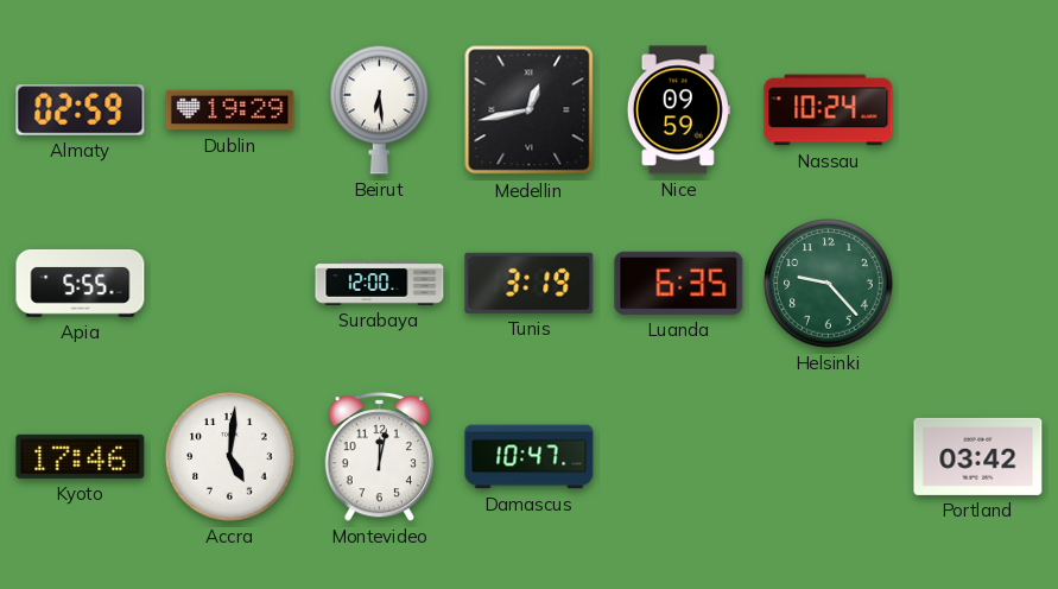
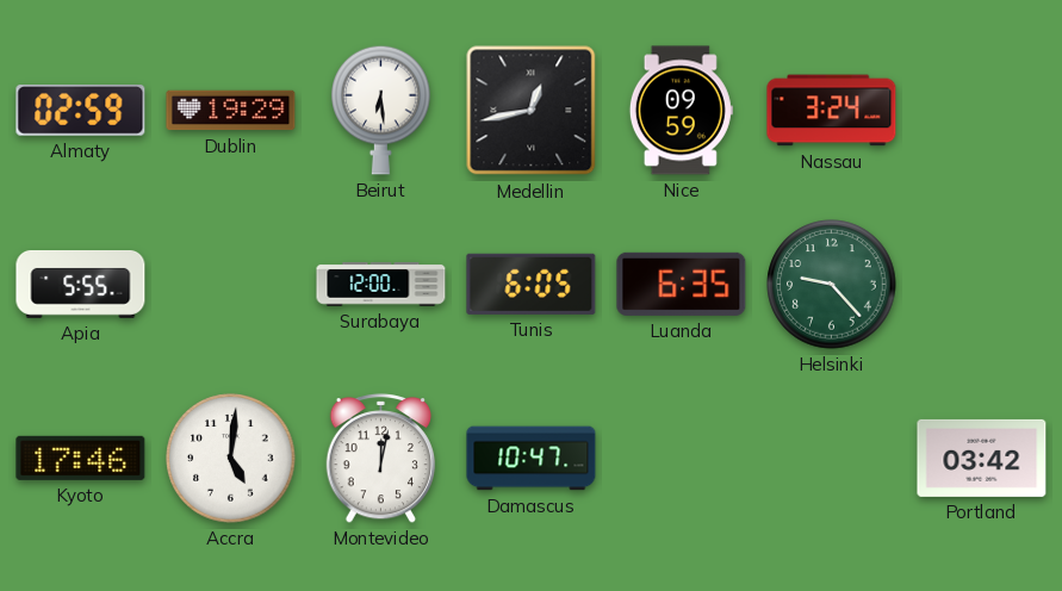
Nassau: 10:24 -> 3:24 (832, 111)
Tunis: 3:19 -> 6:05 (532, 284)
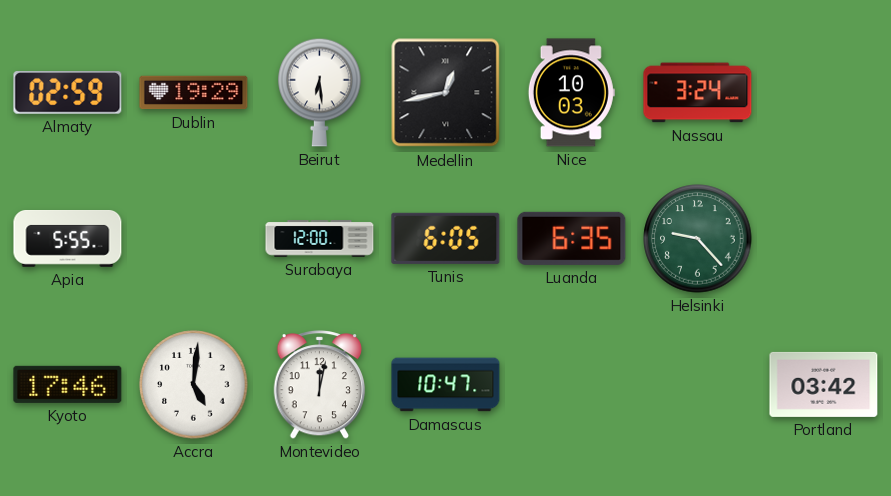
Nice: 09:59 -> 10:03 (571, 93)
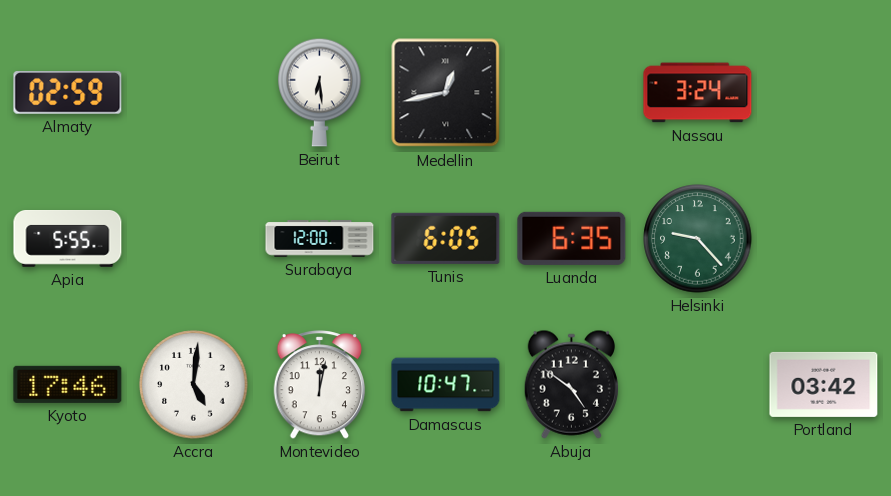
Dublin: 19:29 -> none (194, 93)
Nice: 10:03 -> none (571, 93)
Abuja: none -> 4:51 (571, 384)
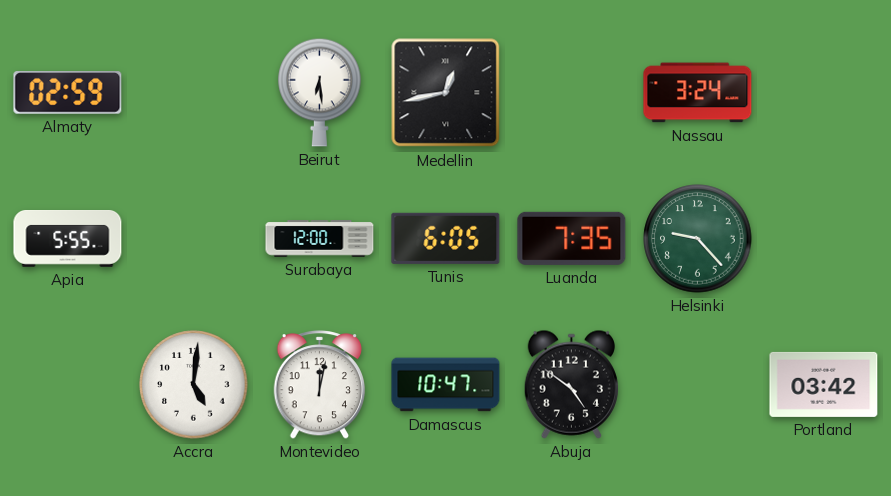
Luanda: 6:35 -> 7:35 (572, 238)
Kyoto: 17:46 -> none (68, 384)
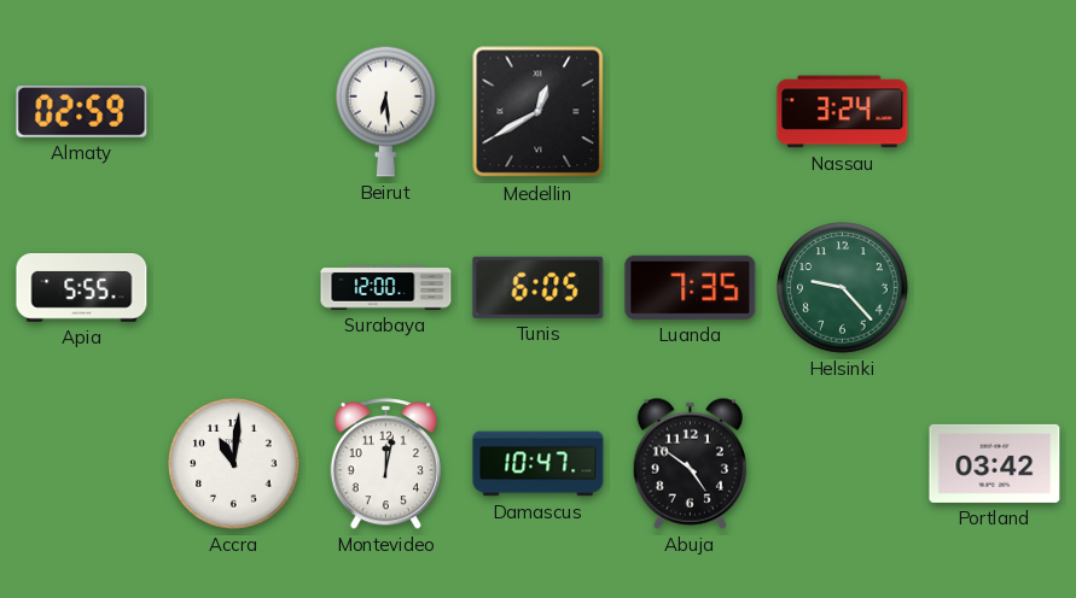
Medellin: 12:43 -> 12:40 (539, 112)
Accra: 5:01 -> 11:01 (234, 464)
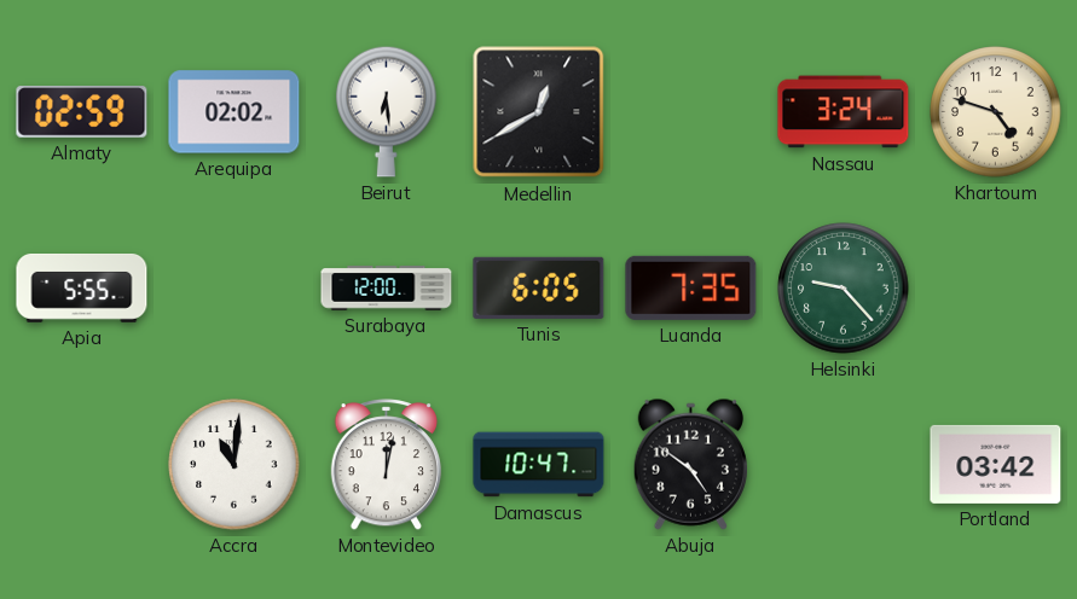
Arequipa: none -> 02:02 (234, 112)
Khartoum: none -> 4:48 (996, 112)
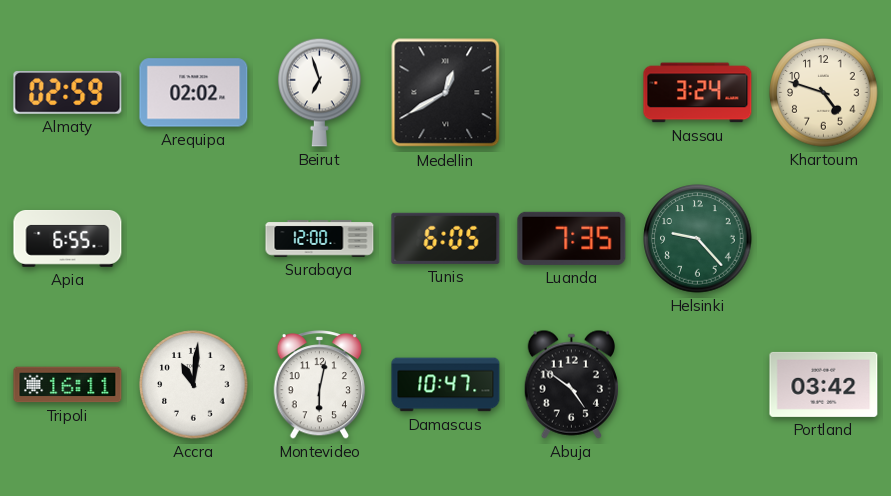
Beirut: 6:29 -> 6:57 (320, 92)
Apia: 5:55 -> 6:55 (68, 239)
Tripoli: none -> 16:11 (68, 385)
Montevideo: 12:02 -> 6:02 (320, 385)
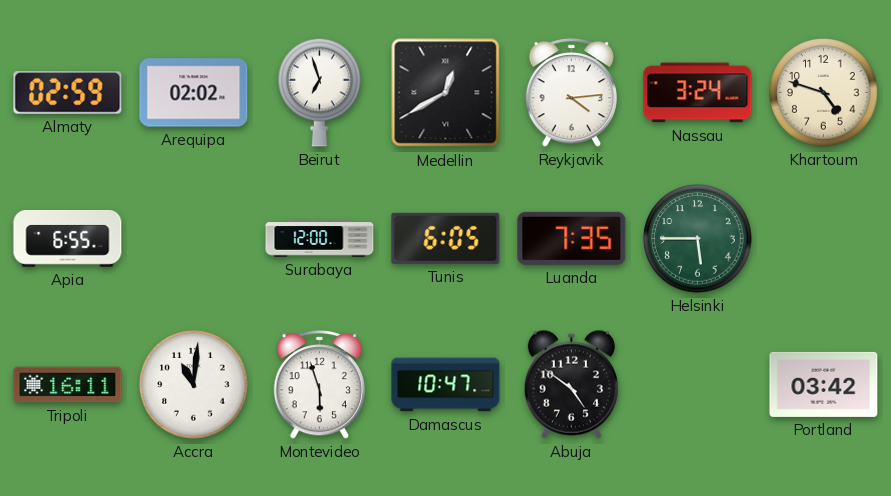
Reykjavik: none -> 4:14 (572, 93)
Helsinki: 9:23 -> 5:45 (698, 239)
Montevideo: 6:02 -> 5:57 (320, 385)
